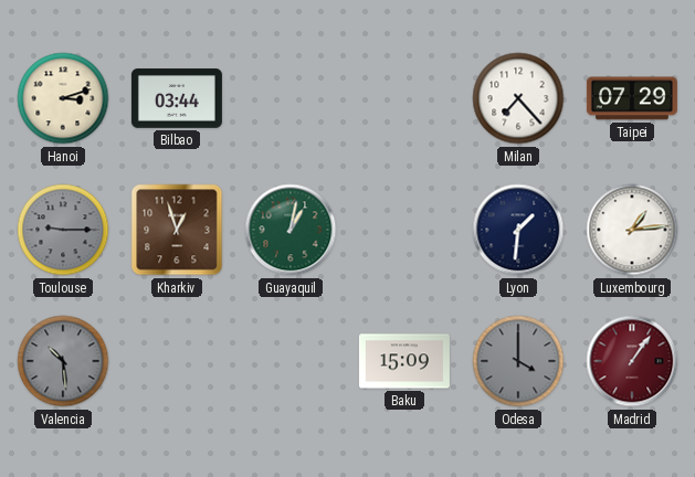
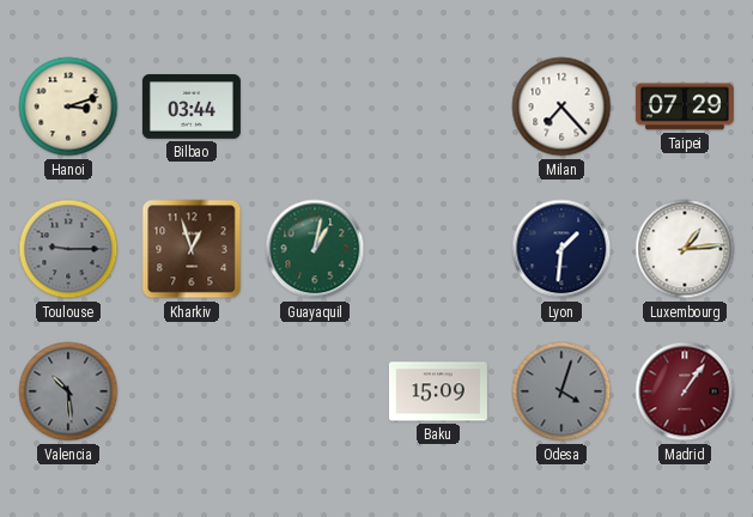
Odesa: 4:00 -> 4:03 (561, 391)
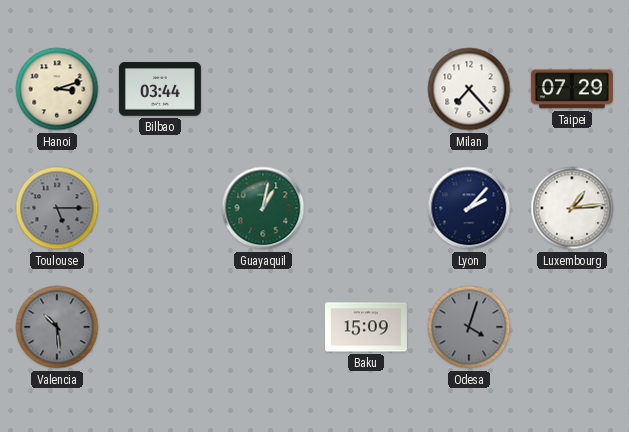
Toulouse: 9:15 -> 5:15 (57, 208)
Kharkiv: 12:57 -> none (192, 249)
Lyon: 1:31 -> 2:07 (469, 208)
Madrid: 1:06 -> none (685, 391)
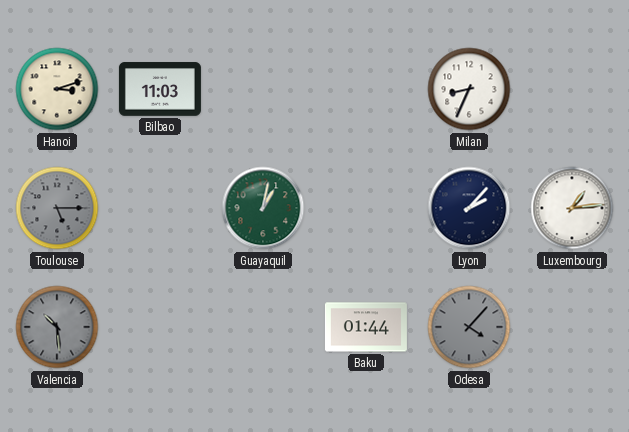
Bilbao: 03:44 -> 11:03 (160, 89)
Milan: 7:23 -> 8:34 (469, 89)
Taipei: 07:29 -> none (572, 89)
Baku: 15:09 -> 01:44 (366, 327)
Odesa: 4:03 -> 4:07 (469, 327)
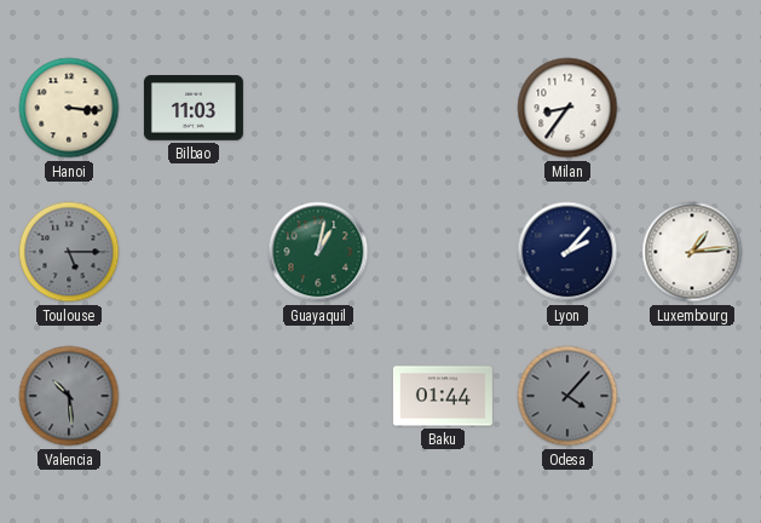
Hanoi: 3:12 -> 3:16 (69, 108)
Milan: 8:34 -> 8:36 (567, 108)
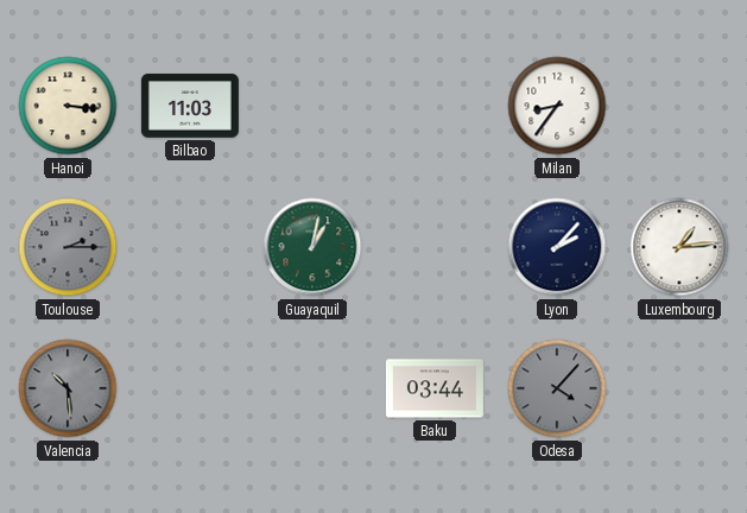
Toulouse: 5:15 -> 2:15 (68, 247)
Baku: 01:44 -> 03:44 (435, 388)
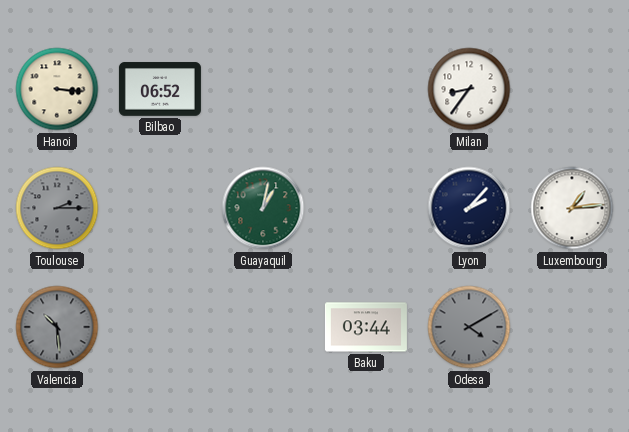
Bilbao: 11:03 -> 06:52 (160, 89)
Odesa: 4:07 -> 4:10 (469, 327)
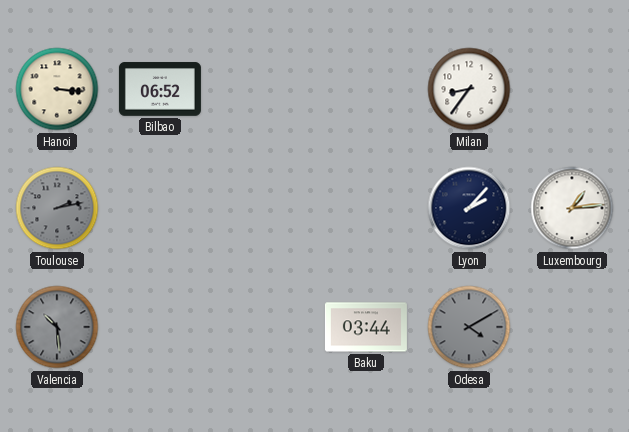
Toulouse: 2:15 -> 2:13 (57, 208)
Guayaquil: 1:02 -> none (263, 208)
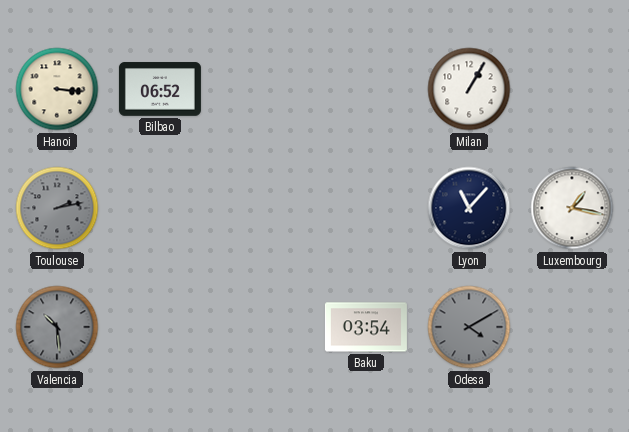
Milan: 8:36 -> 1:05 (469, 89)
Lyon: 2:07 -> 11:07 (469, 208)
Luxembourg: 1:14 -> 1:17 (572, 208)
Baku: 03:44 -> 03:54 (366, 327)
